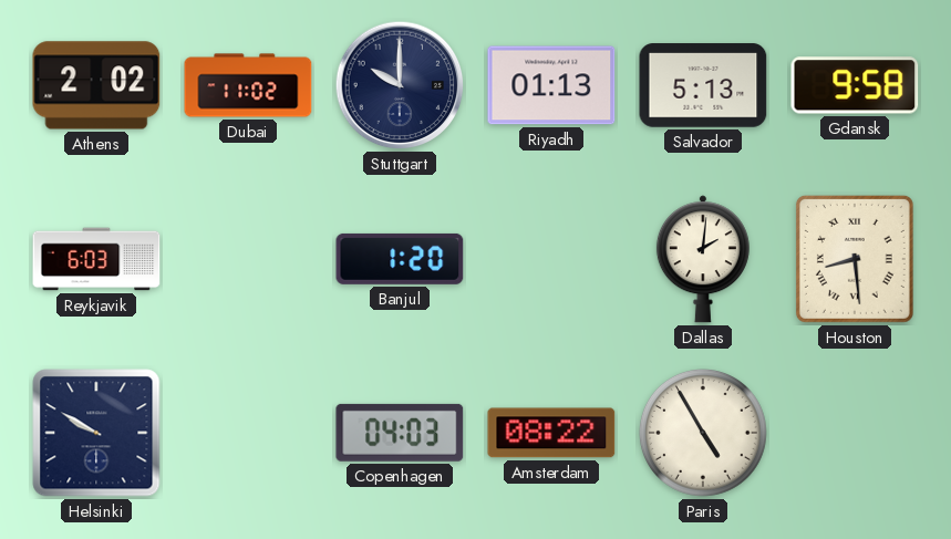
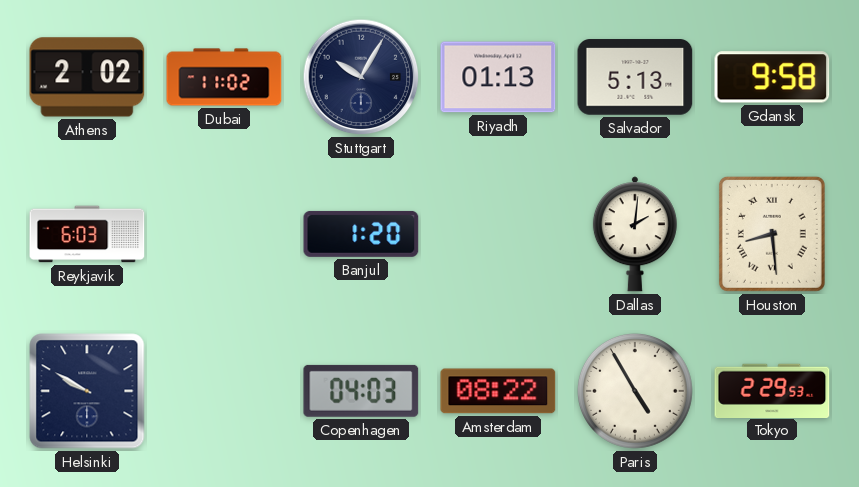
Stuttgart: 10:00 -> 10:05 (361, 77)
Tokyo: none -> 2:29 (772, 390)
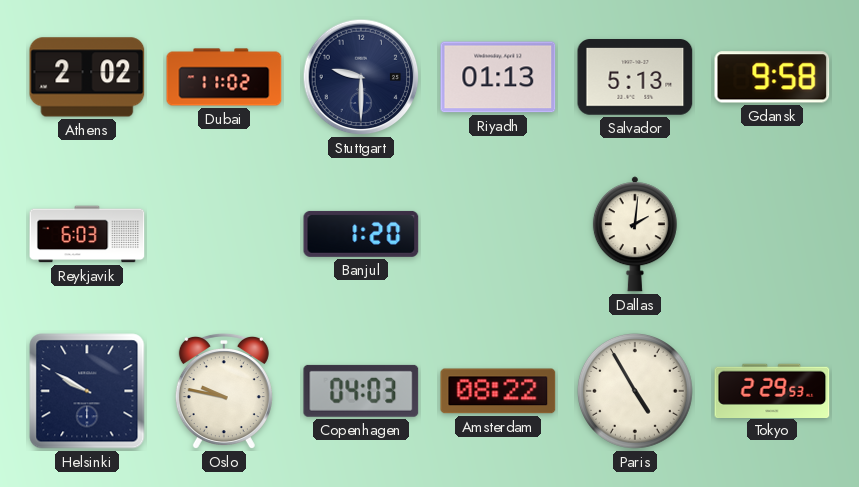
Stuttgart: 10:05 -> 9:30 (361, 77)
Houston: 8:29 -> none (772, 234)
Oslo: none -> 9:47 (224, 391)
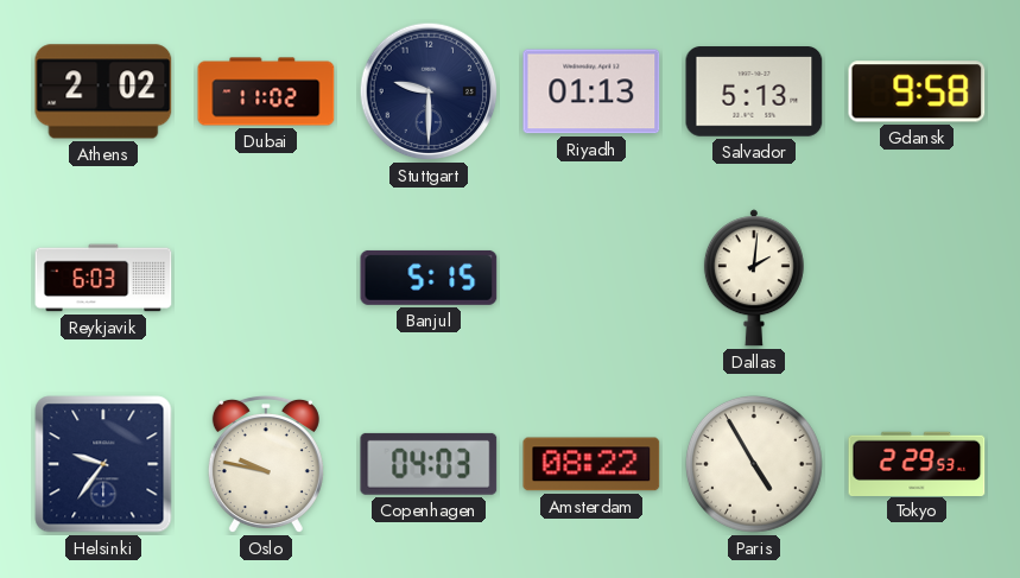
Banjul: 1:20 -> 5:15 (429, 278)
Helsinki: 9:50 -> 9:36 (103, 464)
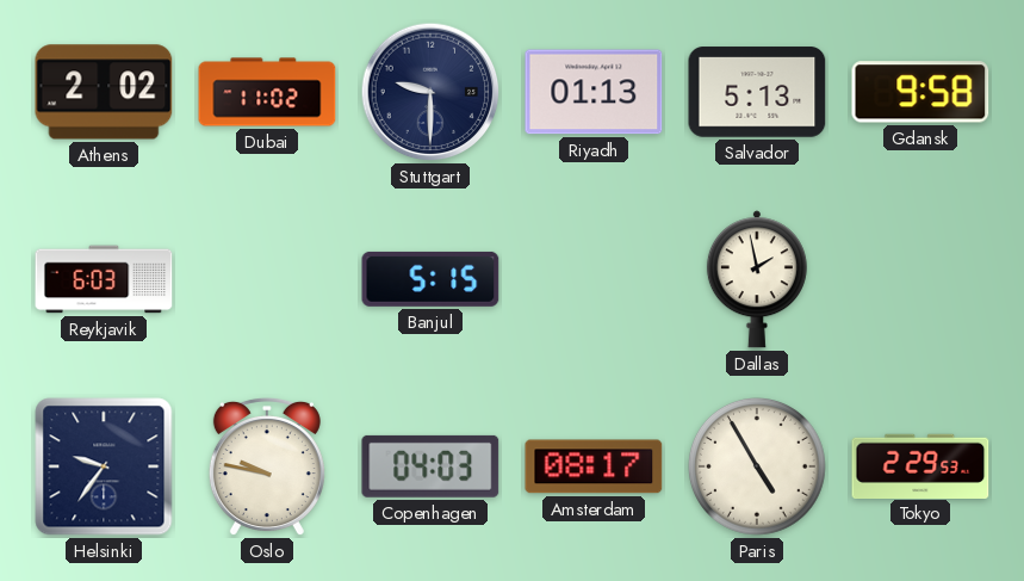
Dallas: 2:01 -> 1:58 (757, 279)
Amsterdam: 08:22 -> 08:17 (594, 466)
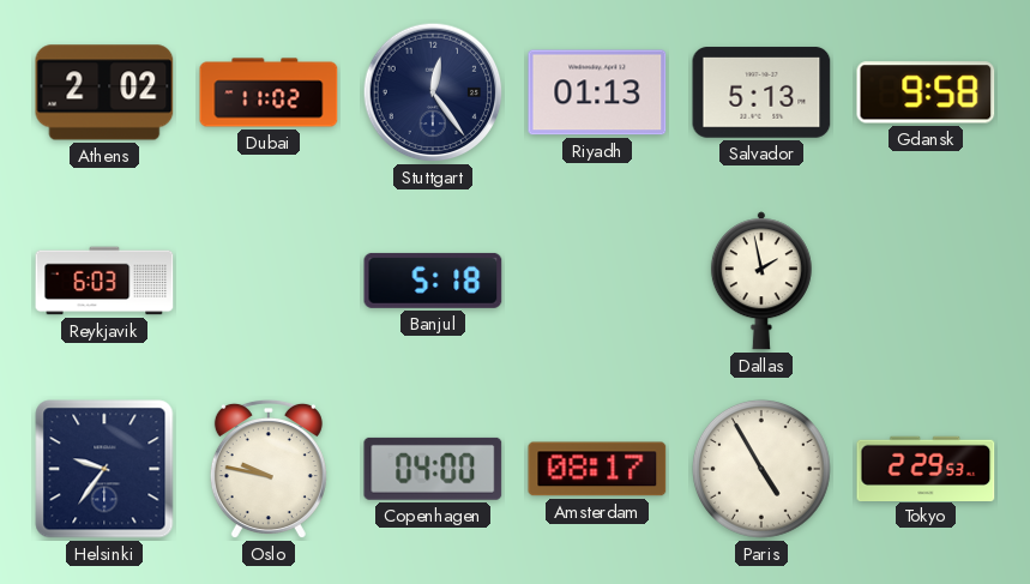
Stuttgart: 9:30 -> 12:24 (433, 92)
Banjul: 5:15 -> 5:18 (433, 281)
Copenhagen: 04:03 -> 04:00 (433, 469)
